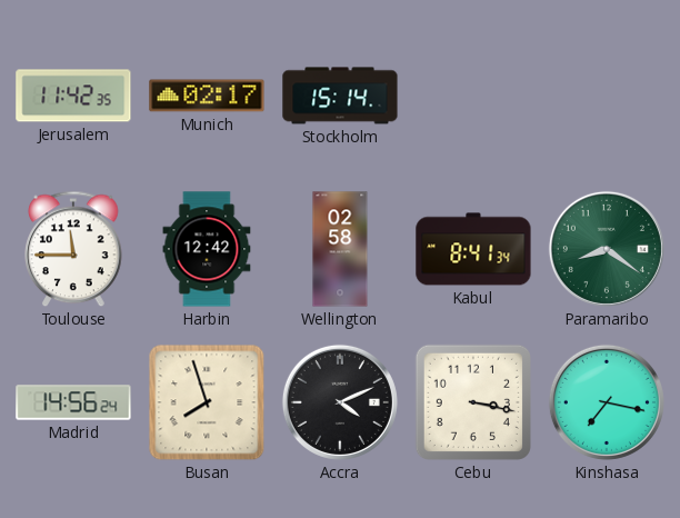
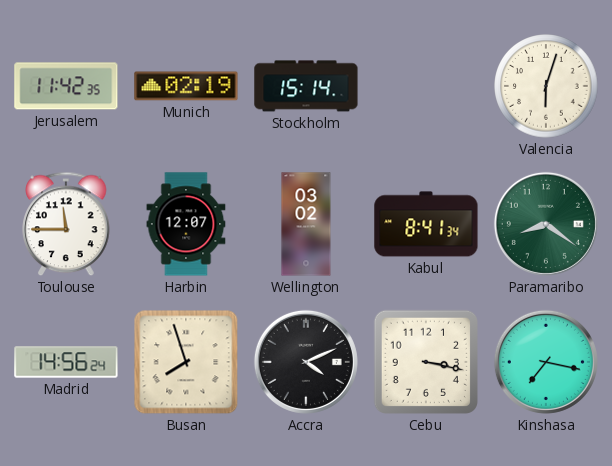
Munich: 02:17 -> 02:19 (186, 86)
Valencia: none -> 6:03 (546, 86)
Harbin: 12:42 -> 12:07 (186, 224)
Wellington: 02:58 -> 03:02 (306, 224)
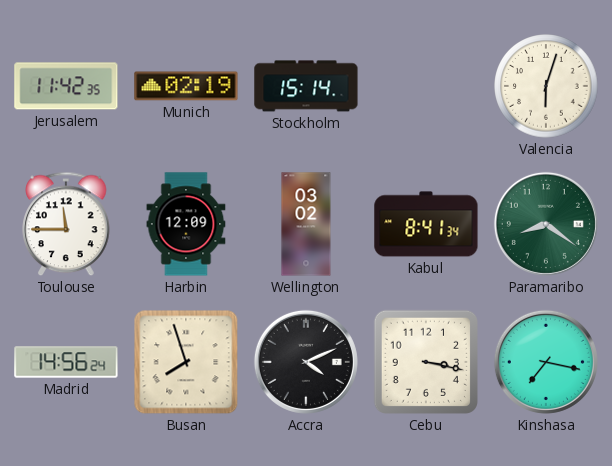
Harbin: 12:07 -> 12:09 (186, 224)
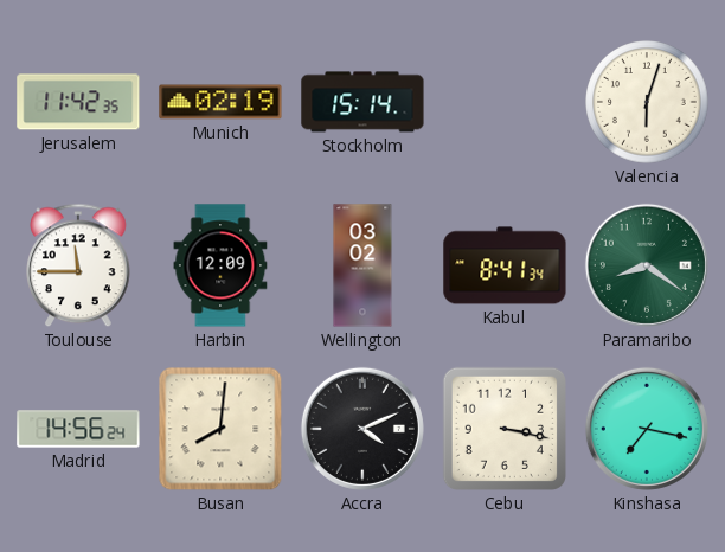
Busan: 7:57 -> 8:01 (220, 429)
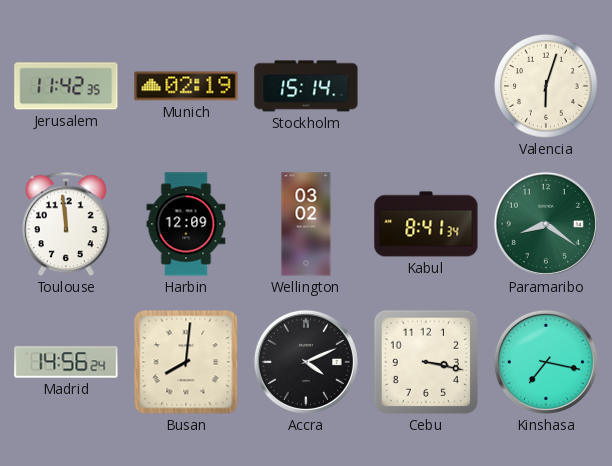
Toulouse: 11:45 -> 11:59 (66, 224)
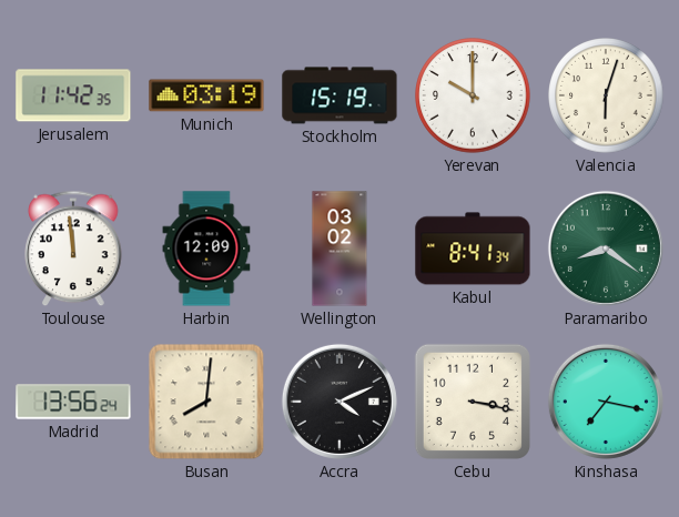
Munich: 02:19 -> 03:19 (206, 95)
Stockholm: 15:14 -> 15:19 (339, 95)
Yerevan: none -> 10:00 (473, 95)
Madrid: 14:56 -> 13:56 (73, 402)
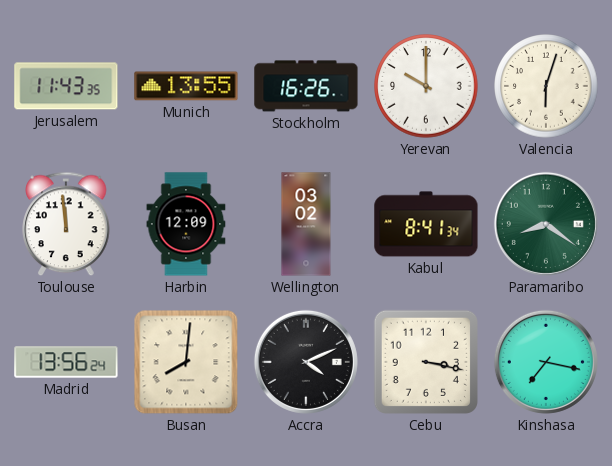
Jerusalem: 11:42 -> 11:43 (66, 86)
Munich: 03:19 -> 13:55 (186, 86)
Stockholm: 15:19 -> 16:26 (306, 86)
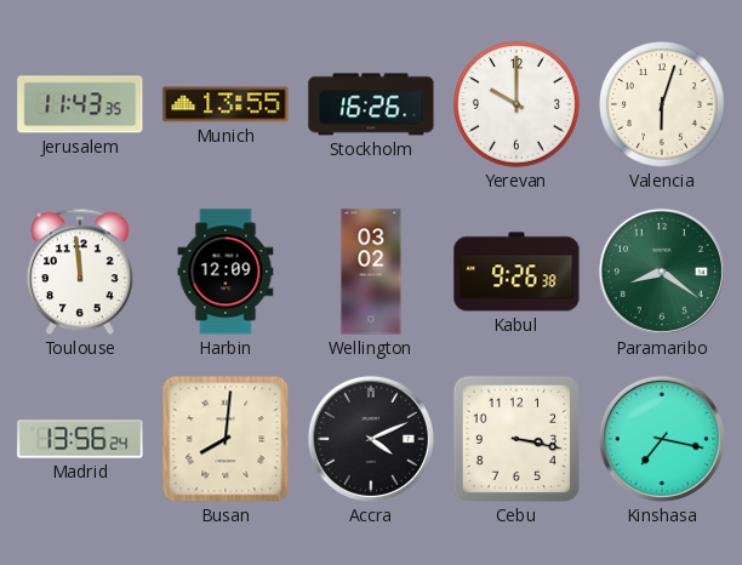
Kabul: 8:41 -> 9:26 (516, 272)
